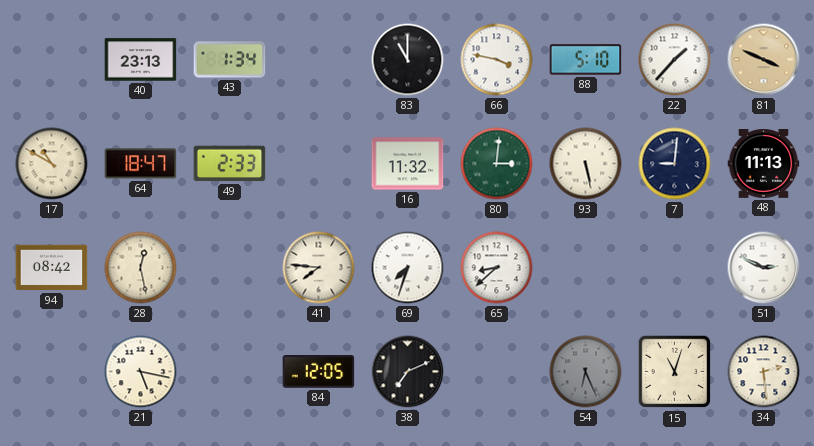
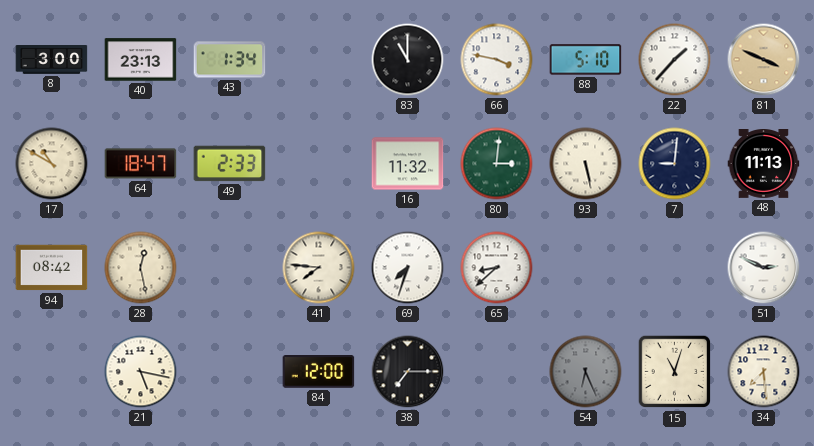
8: none -> 3:00 (52, 60)
84: 12:05 -> 12:00 (319, 372)
38: 7:11 -> 7:15 (408, 372)
34: 2:29 -> 7:29 (764, 372)
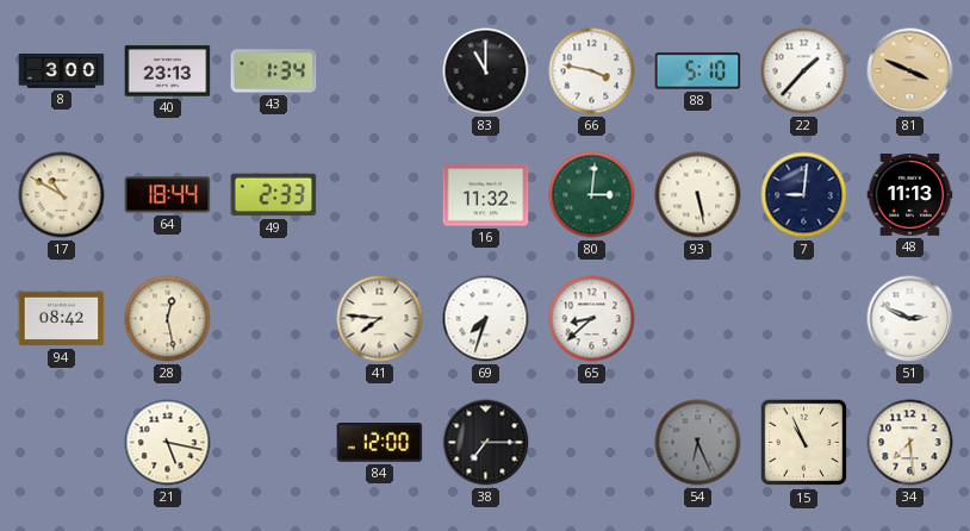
64: 18:47 -> 18:44 (168, 195)
15: 11:03 -> 10:56 (804, 443)
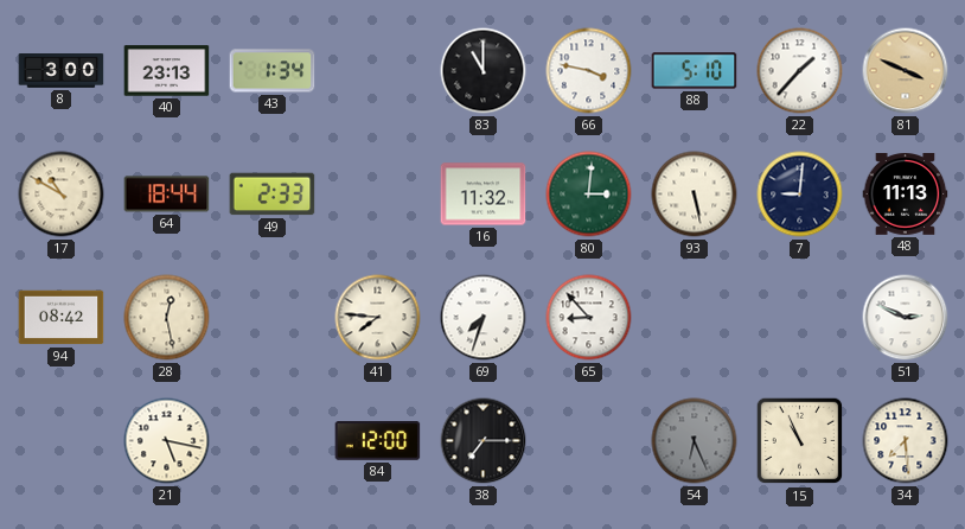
65: 8:38 -> 8:53 (589, 318)
